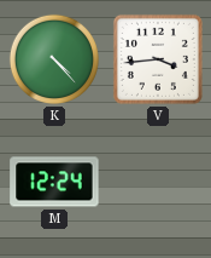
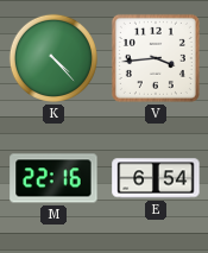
M: 12:24 -> 22:16 (53, 178)
E: none -> 6:54 (156, 178)
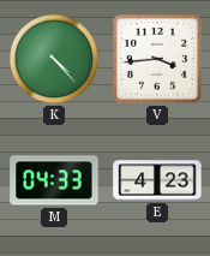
M: 22:16 -> 04:33 (54, 180)
E: 6:54 -> 4:23 (157, 180)
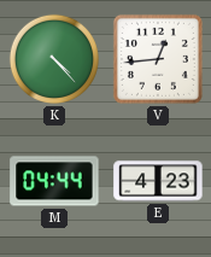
V: 3:44 -> 12:44 (158, 59)
M: 04:33 -> 04:44 (54, 181)
